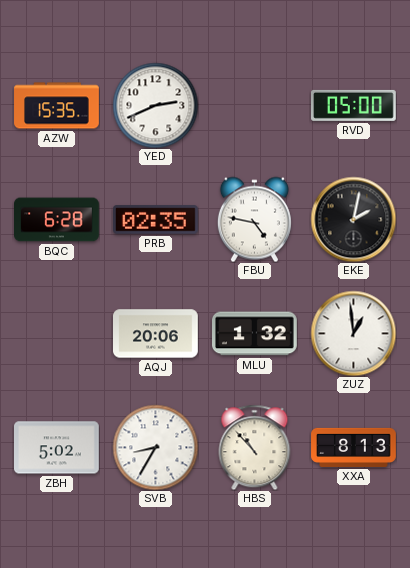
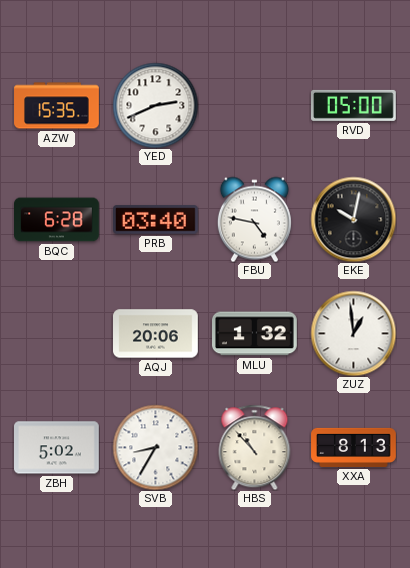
PRB: 02:35 -> 03:40 (156, 220)
EKE: 2:02 -> 10:02 (353, 219)
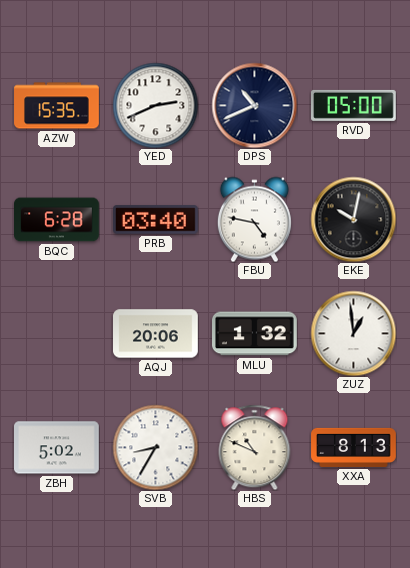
DPS: none -> 10:41 (254, 105)
HBS: 10:53 -> 10:49 (255, 447)
